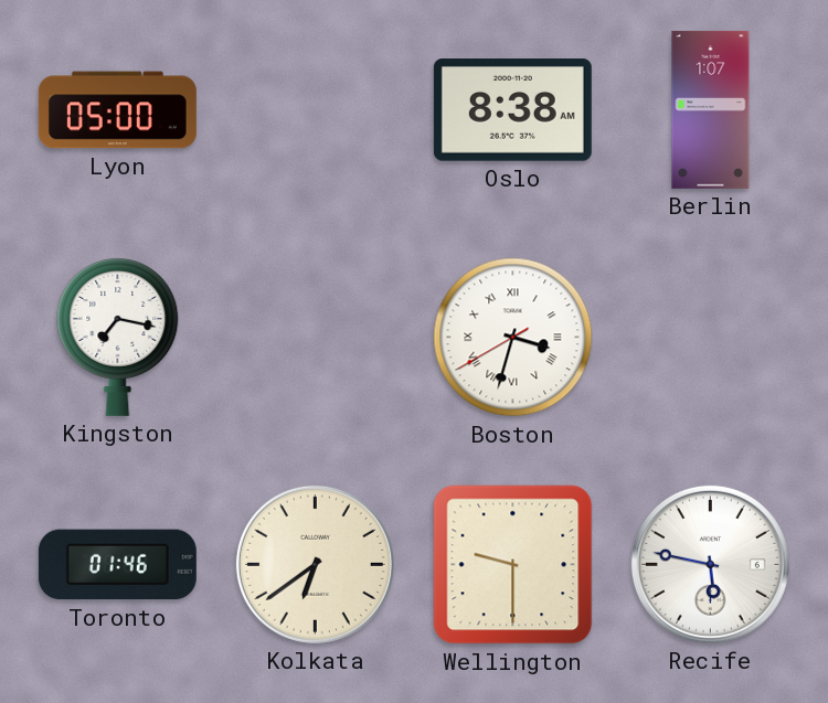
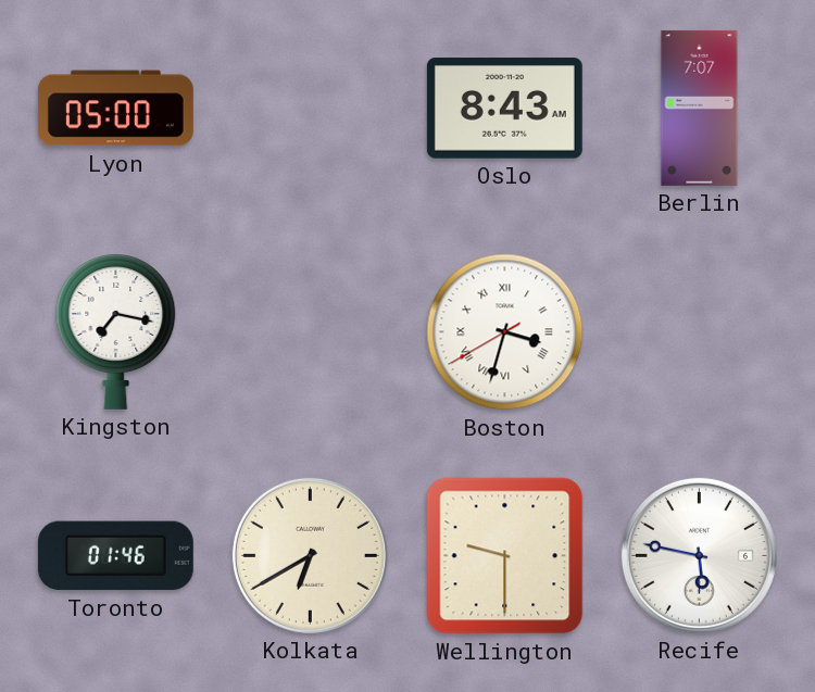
Oslo: 8:38 -> 8:43 (504, 109)
Berlin: 1:07 -> 7:07 (700, 108)
Kolkata: 6:39 -> 6:40 (310, 555)
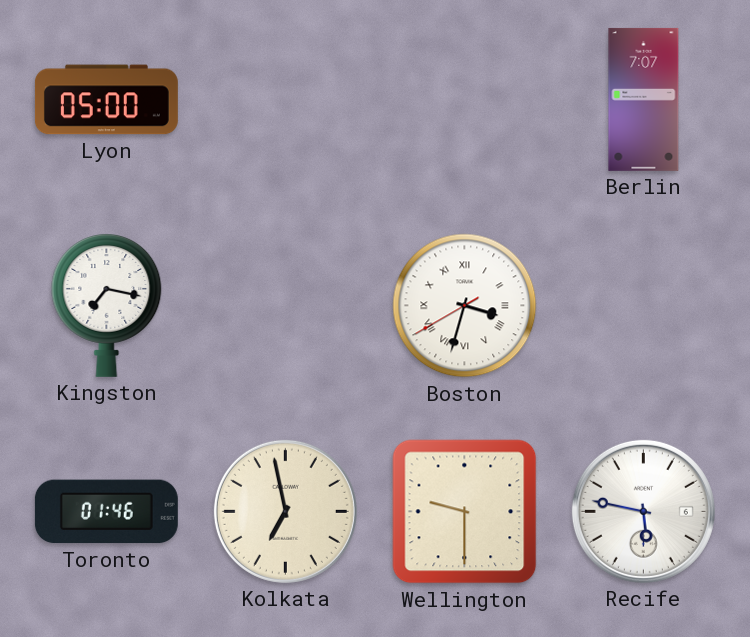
Oslo: 8:43 -> none (504, 109)
Kolkata: 6:40 -> 6:58 (285, 511)
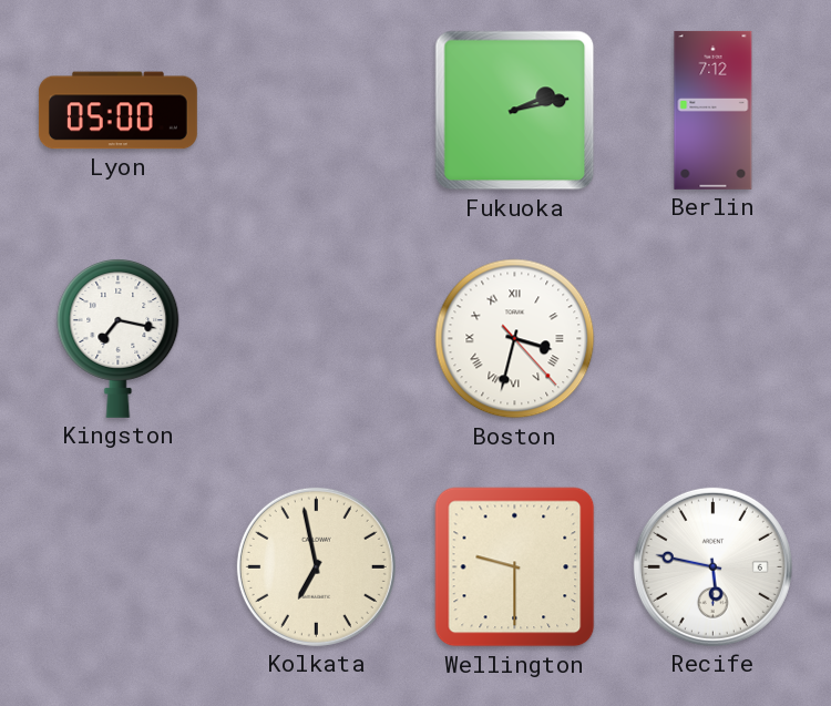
Fukuoka: none -> 2:13 (515, 111)
Berlin: 7:07 -> 7:12 (714, 110)
Boston: 3:32:40 -> 3:32:23 (515, 339)
Toronto: 01:46 -> none (106, 512)
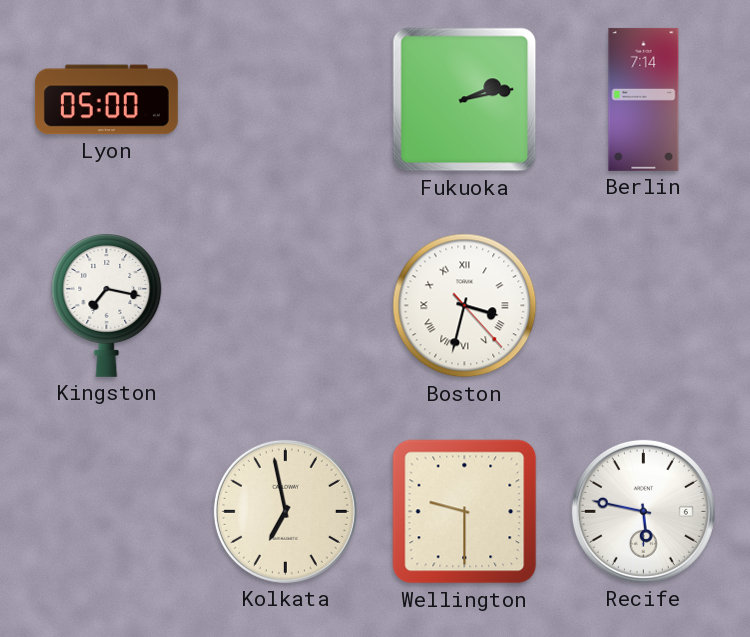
Berlin: 7:12 -> 7:14 (644, 99)
